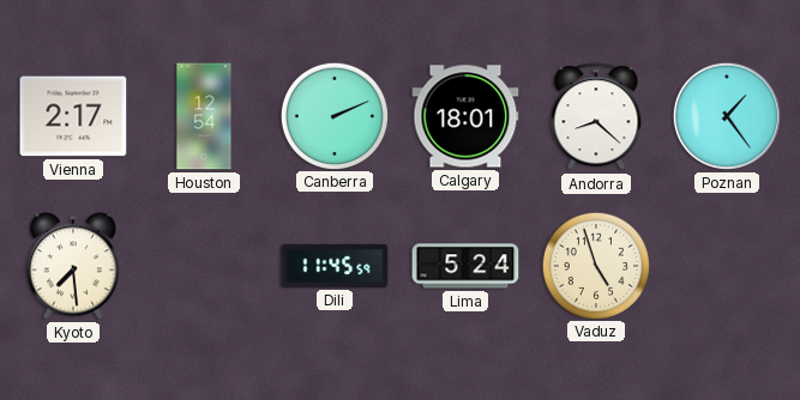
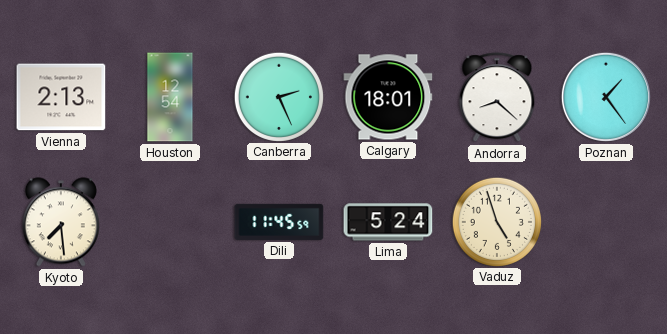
Vienna: 2:17 -> 2:13 (61, 97)
Canberra: 2:11 -> 2:26 (278, 96)
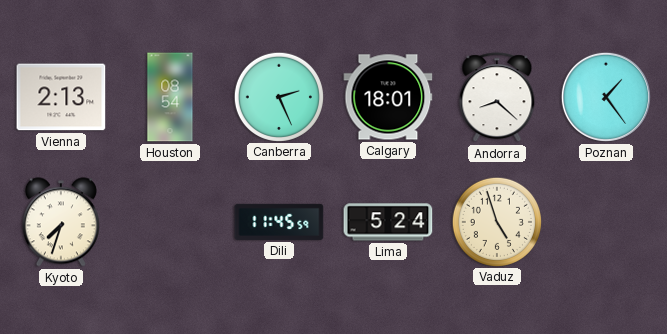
Houston: 12:54 -> 08:54 (170, 97)
Kyoto: 7:29 -> 7:33 (61, 222)
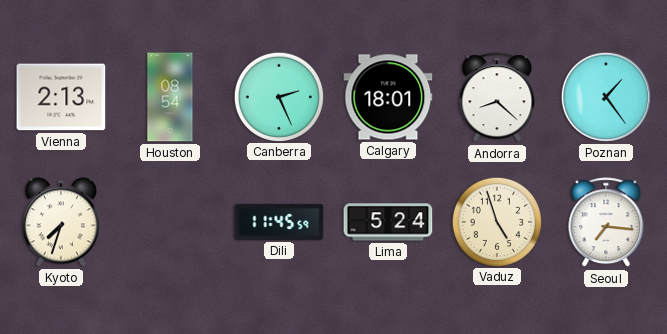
Seoul: none -> 7:16 (606, 223)
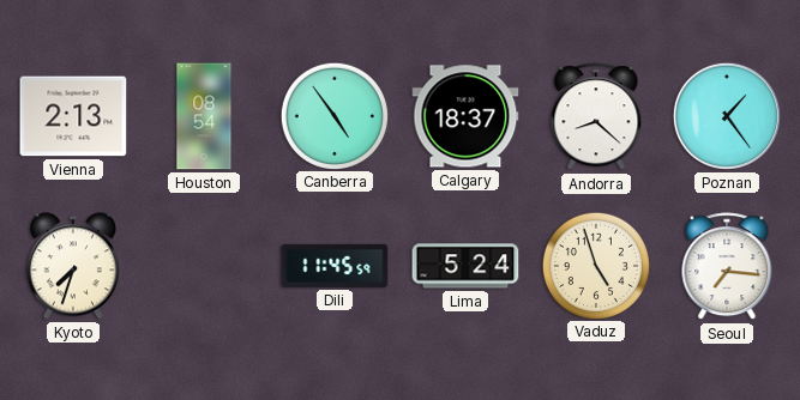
Canberra: 2:26 -> 4:54 (333, 115)
Calgary: 18:01 -> 18:37 (465, 116)
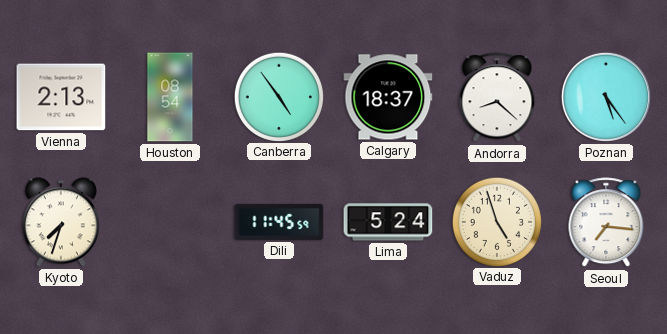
Poznan: 1:24 -> 5:24 (606, 97)
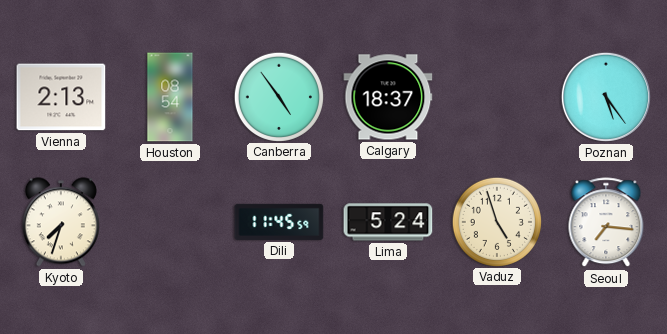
Andorra: 8:22 -> none (497, 98)
